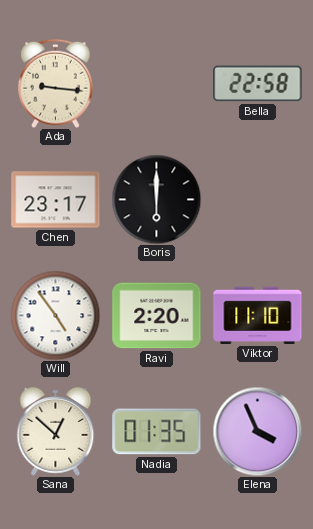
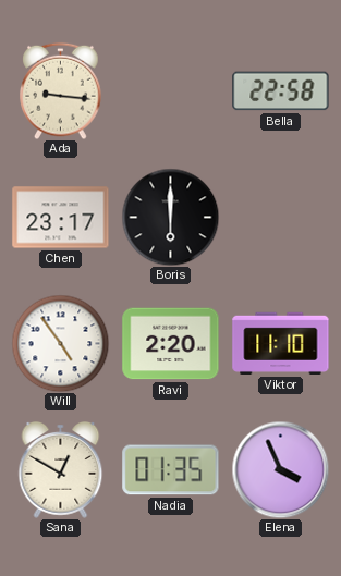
Sana: 12:52 -> 12:50 (61, 470)
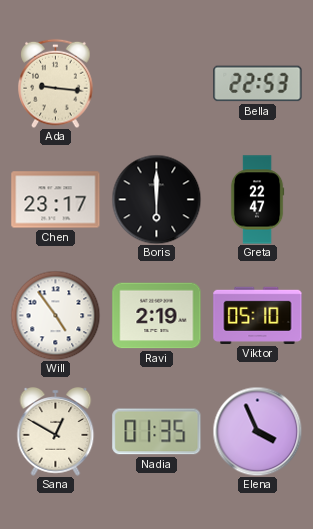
Bella: 22:58 -> 22:53 (258, 84)
Greta: none -> 22:47 (257, 200)
Ravi: 2:20 -> 2:19 (157, 316)
Viktor: 11:10 -> 05:10 (258, 315)
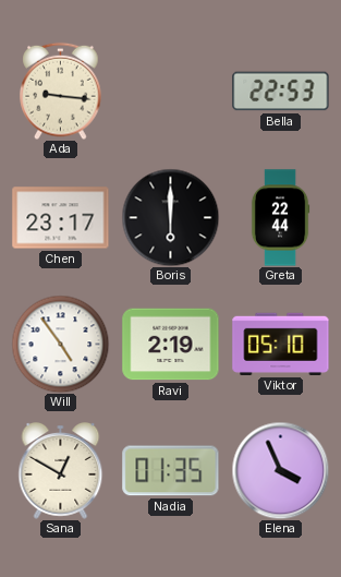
Greta: 22:47 -> 22:44 (280, 218)
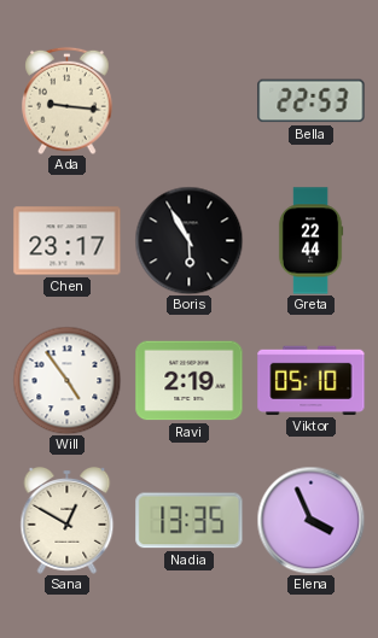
Boris: 6:00 -> 5:55 (188, 240)
Nadia: 01:35 -> 13:35 (190, 521)
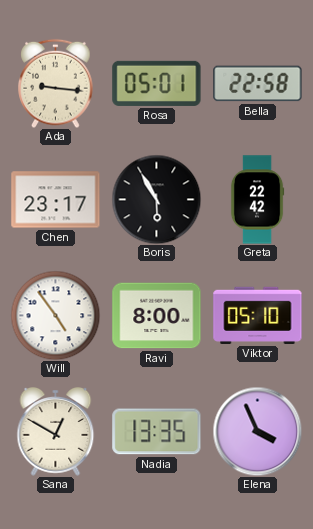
Rosa: none -> 05:01 (157, 83)
Bella: 22:53 -> 22:58 (258, 84)
Greta: 22:44 -> 22:42 (257, 200)
Ravi: 2:19 -> 8:00 (157, 316)
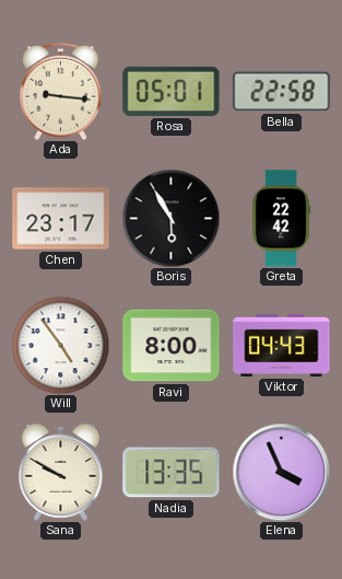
Viktor: 05:10 -> 04:43 (282, 345)
Sana: 12:50 -> 9:50 (61, 473)
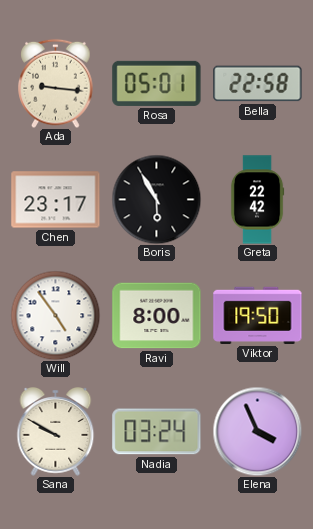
Viktor: 04:43 -> 19:50 (258, 315)
Nadia: 13:35 -> 03:24 (157, 432)
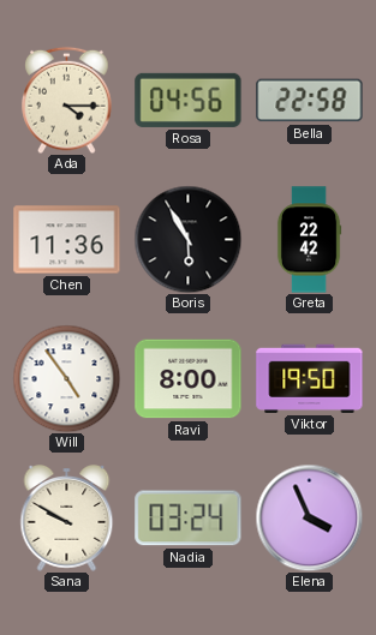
Ada: 9:16 -> 4:15 (67, 100)
Rosa: 05:01 -> 04:56 (189, 100)
Chen: 23:17 -> 11:36 (67, 240)
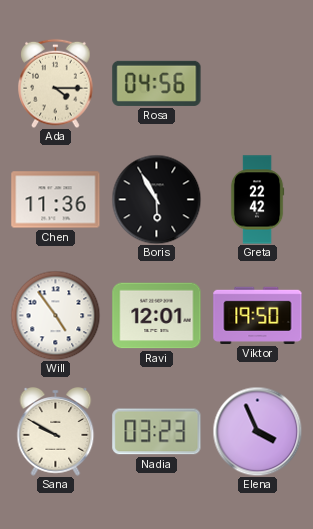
Bella: 22:58 -> none (310, 101)
Ravi: 8:00 -> 12:01 (157, 316)
Nadia: 03:24 -> 03:23 (157, 432)
